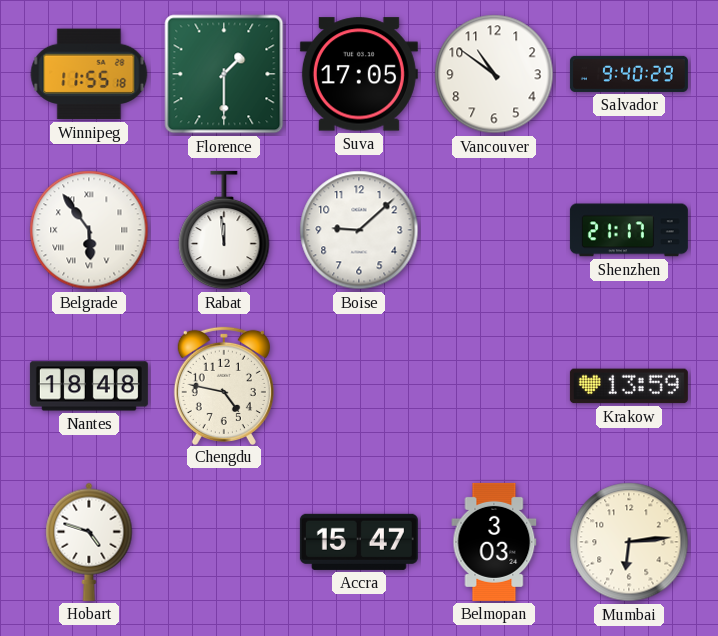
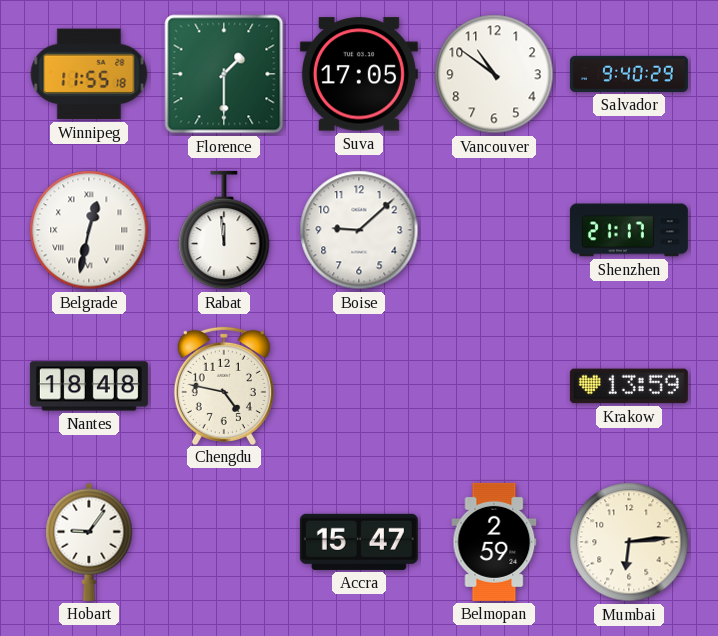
Belgrade: 5:54 -> 12:32 (89, 230)
Hobart: 4:48 -> 9:06 (89, 542)
Belmopan: 3:03 -> 2:59 (494, 542)
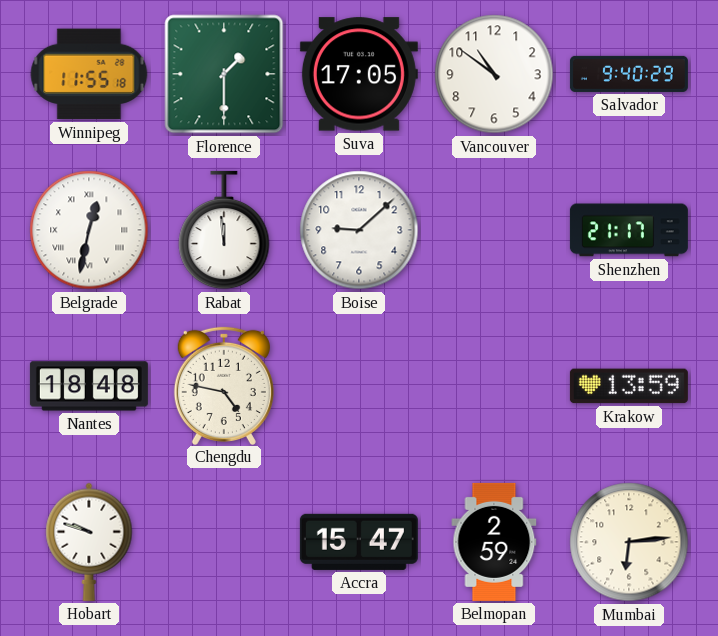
Hobart: 9:06 -> 9:48 (89, 542)
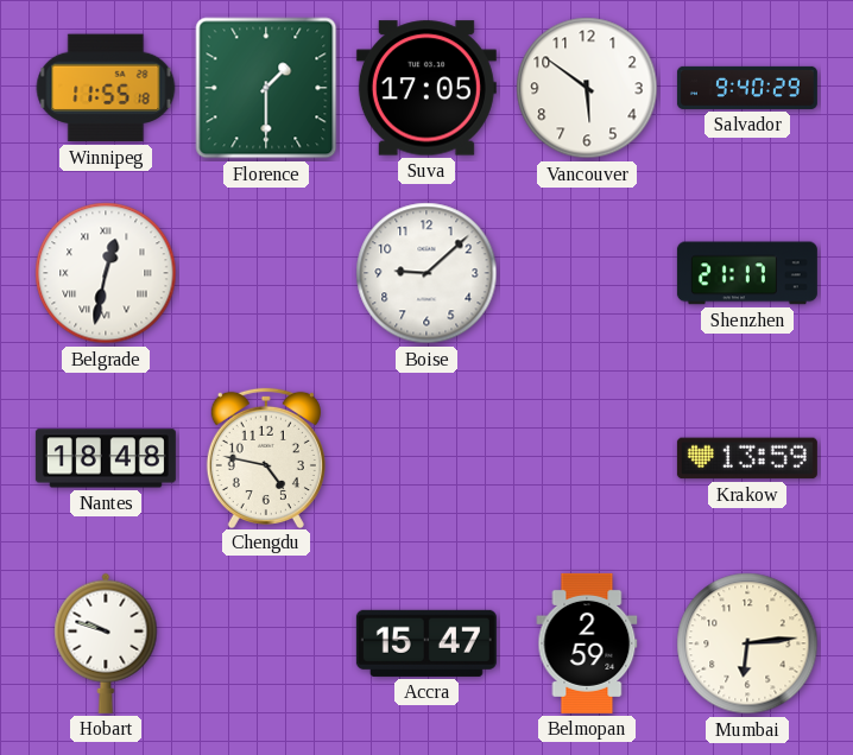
Vancouver: 10:51 -> 5:51 (587, 88)
Rabat: 11:59 -> none (224, 230)
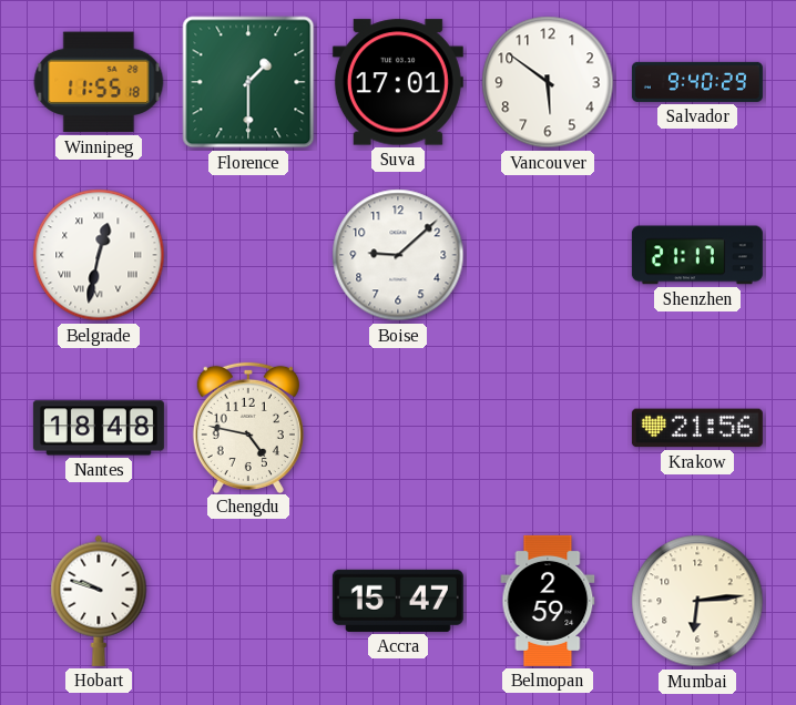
Suva: 17:05 -> 17:01 (398, 82)
Krakow: 13:59 -> 21:56 (697, 428)
